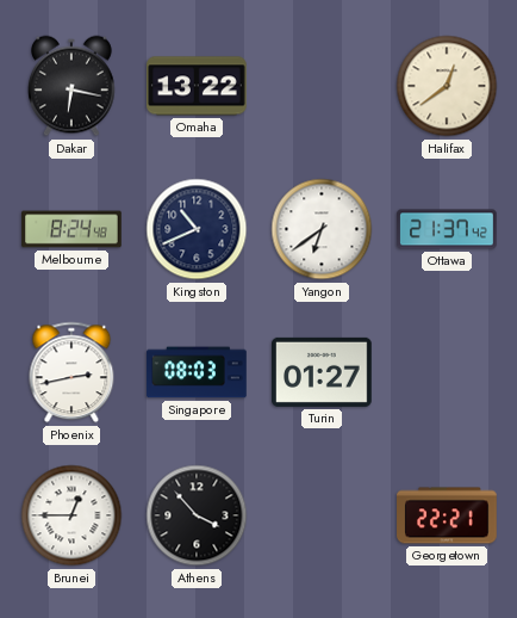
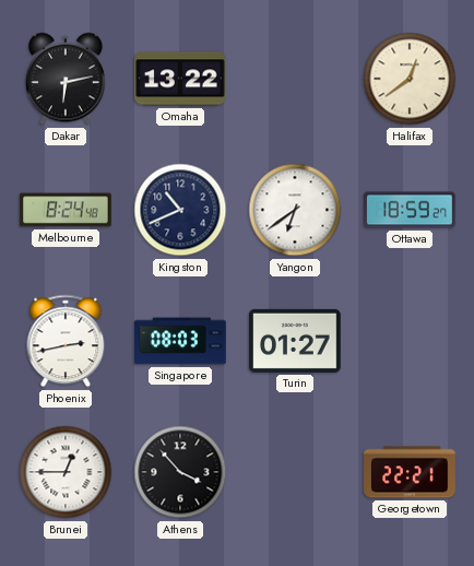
Dakar: 6:17 -> 6:13 (67, 79)
Ottawa: 21:37 -> 18:59 (410, 210)
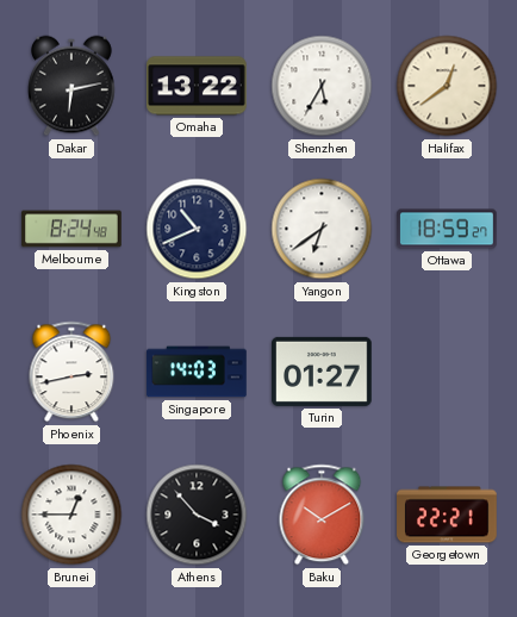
Shenzhen: none -> 5:35 (322, 86)
Singapore: 08:03 -> 14:03 (197, 372)
Baku: none -> 10:10 (322, 515)
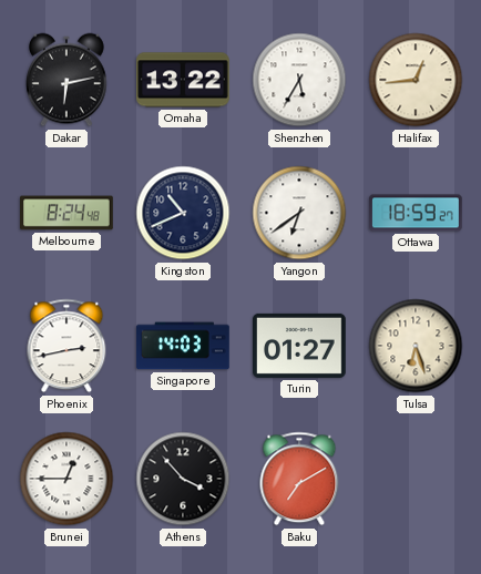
Halifax: 12:39 -> 12:44 (416, 80)
Tulsa: none -> 6:27 (416, 346)
Baku: 10:10 -> 7:10 (299, 479)
Georgetown: 22:21 -> none (447, 515)
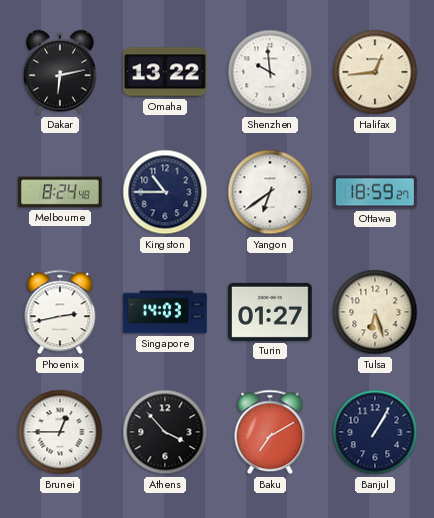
Shenzhen: 5:35 -> 9:59 (270, 72)
Kingston: 10:41 -> 10:45 (165, 192)
Banjul: none -> 1:05 (375, 432)
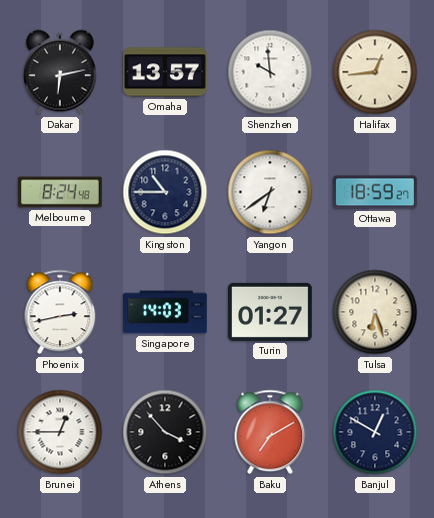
Omaha: 13:22 -> 13:57 (165, 72)
Banjul: 1:05 -> 12:50 (375, 432)
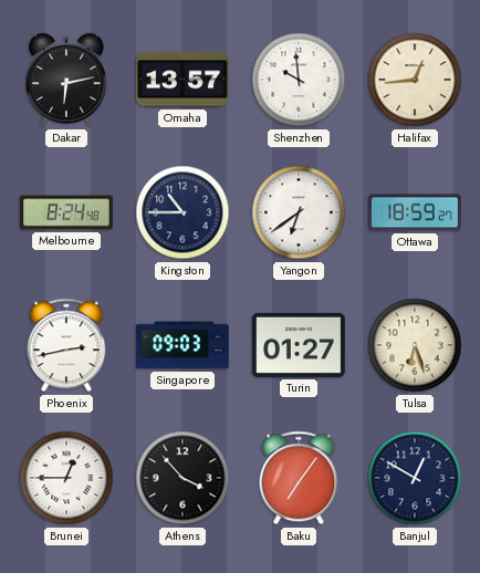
Singapore: 14:03 -> 09:03 (182, 345)
Baku: 7:10 -> 7:06 (299, 478)
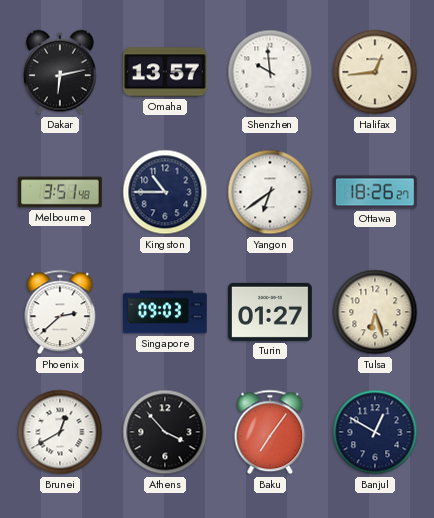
Melbourne: 8:24 -> 3:51 (60, 192)
Ottawa: 18:59 -> 18:26 (375, 192)
Phoenix: 2:43 -> 2:38 (60, 312)
Brunei: 12:45 -> 12:40 (60, 432)
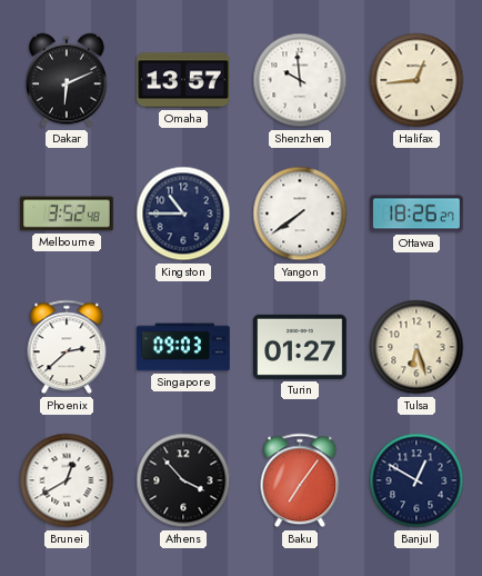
Dakar: 6:13 -> 6:11 (68, 80)
Melbourne: 3:51 -> 3:52 (67, 213)
Yangon: 6:39 -> 7:39 (300, 213)
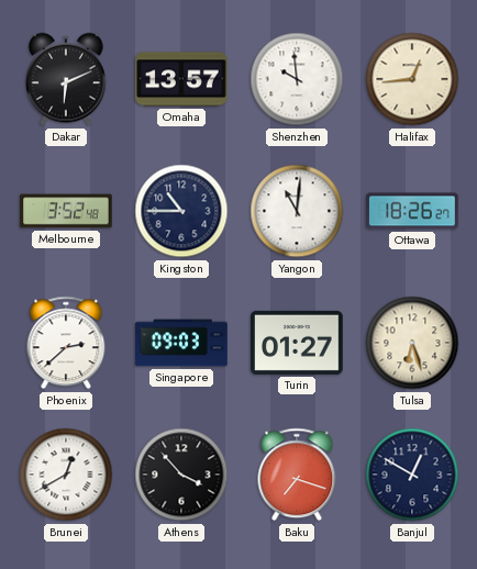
Yangon: 7:39 -> 11:01 (297, 211)
Baku: 7:06 -> 7:18 (297, 475)
